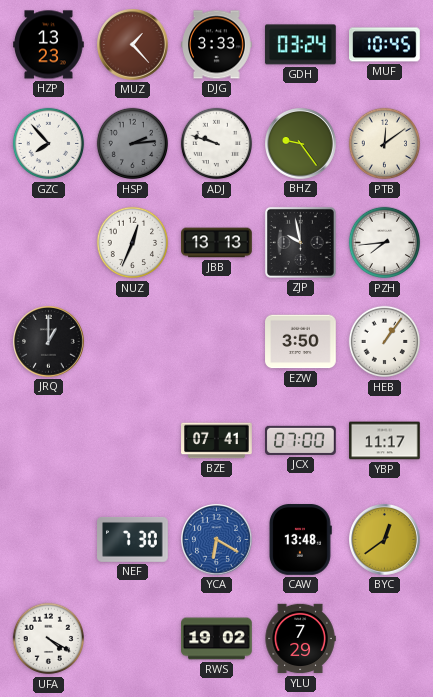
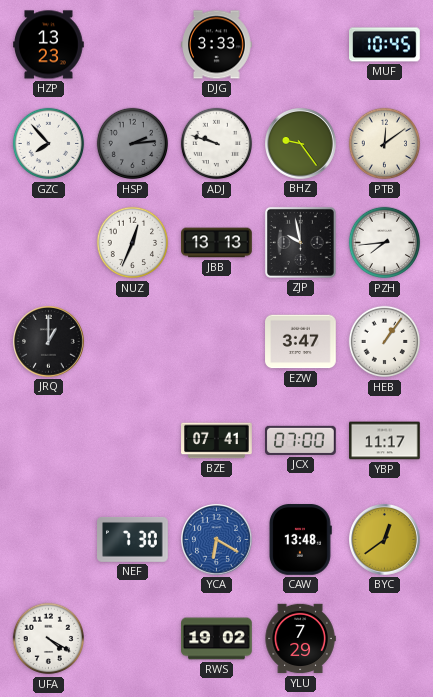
MUZ: 1:23 -> none (133, 45)
GDH: 03:24 -> none (300, 45)
EZW: 3:50 -> 3:47 (301, 342)
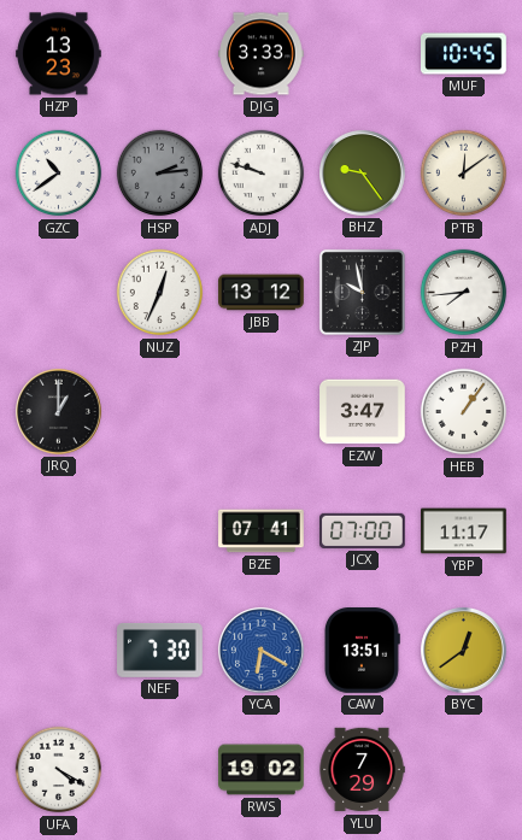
GZC: 7:53 -> 10:39 (59, 174)
JBB: 13:13 -> 13:12 (262, 293)
CAW: 13:48 -> 13:51 (362, 651)
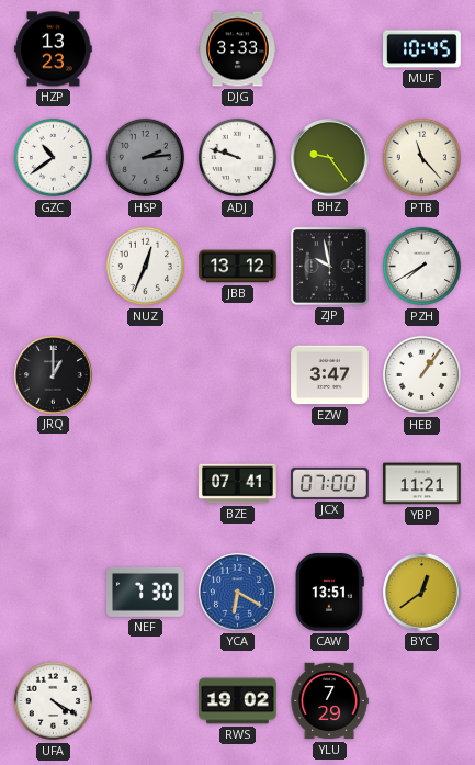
PTB: 12:09 -> 11:23 (422, 158)
PZH: 7:44 -> 7:40 (422, 267)
YBP: 11:17 -> 11:21 (422, 484)
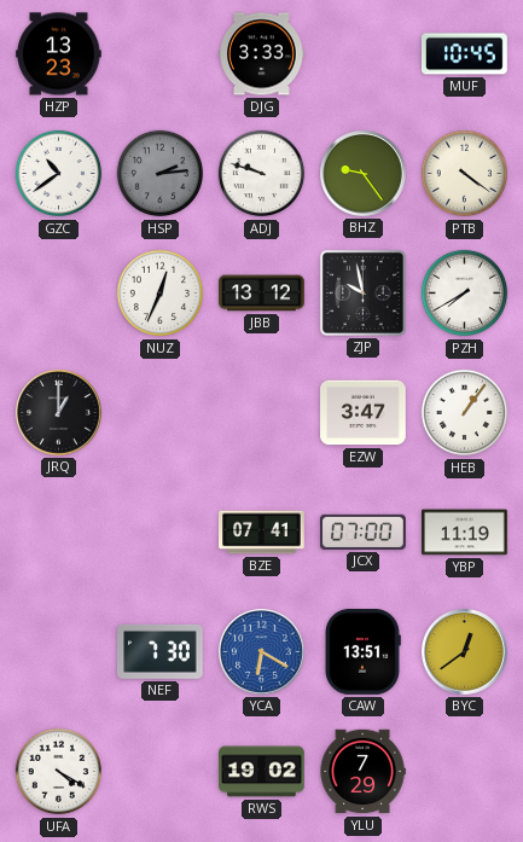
PTB: 11:23 -> 4:21 (465, 174)
YBP: 11:21 -> 11:19 (465, 533)
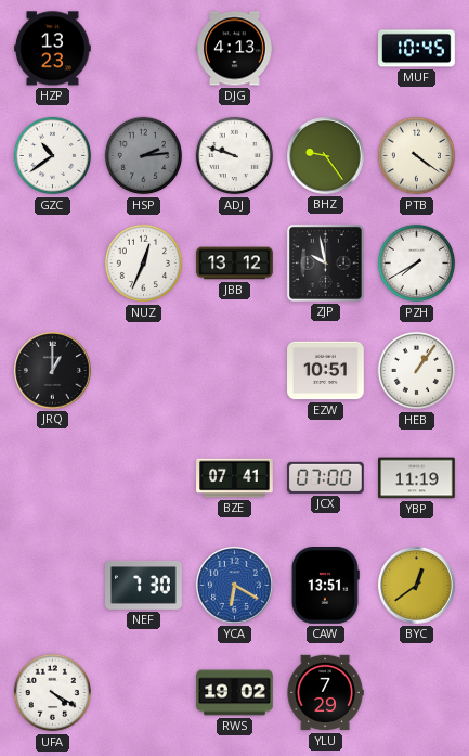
DJG: 3:33 -> 4:13 (235, 49)
EZW: 3:47 -> 10:51 (326, 371)
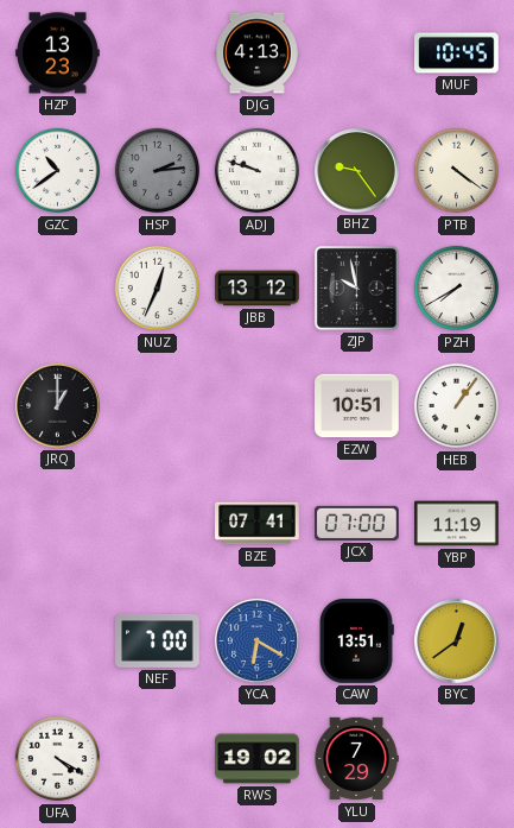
NEF: 7:30 -> 7:00 (158, 640)
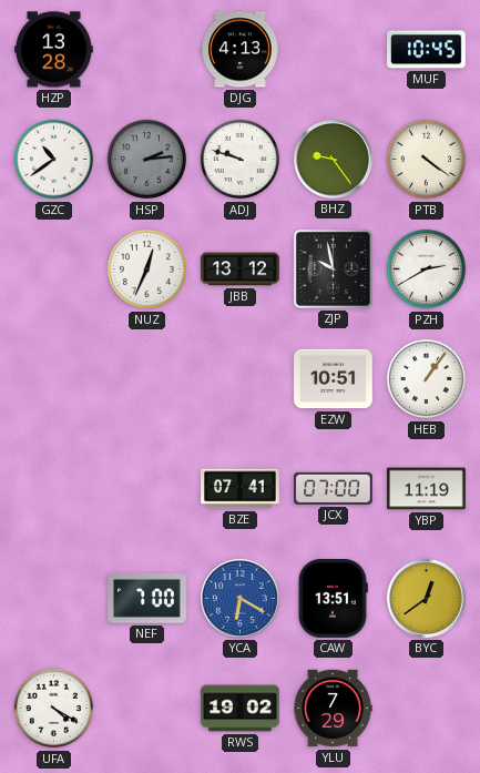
HZP: 13:23 -> 13:28 (54, 50)
PZH: 7:40 -> 2:40 (427, 269)
JRQ: 1:00 -> none (58, 406)
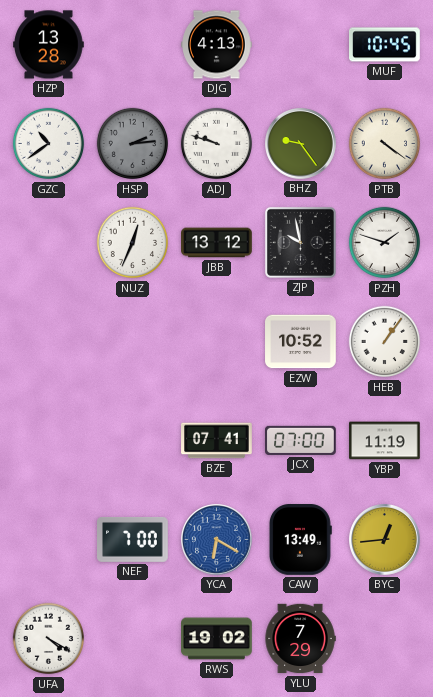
PZH: 2:40 -> 1:48 (385, 243)
EZW: 10:51 -> 10:52 (301, 342)
CAW: 13:51 -> 13:49 (300, 540)
BYC: 12:39 -> 12:44 (385, 540)
